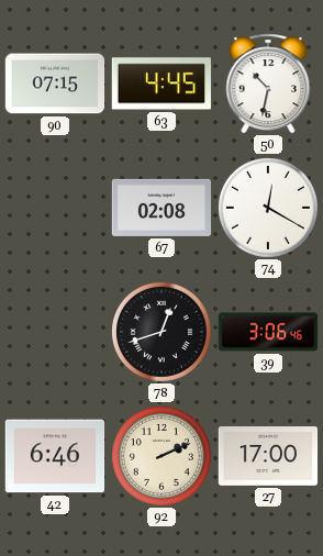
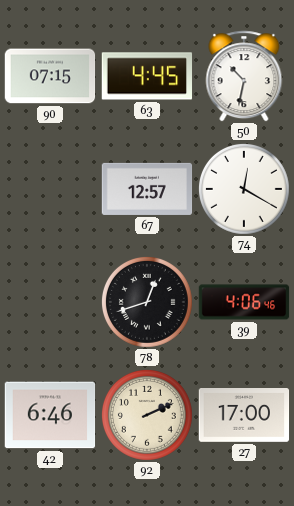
67: 02:08 -> 12:57 (147, 189)
39: 3:06 -> 4:06 (244, 302)
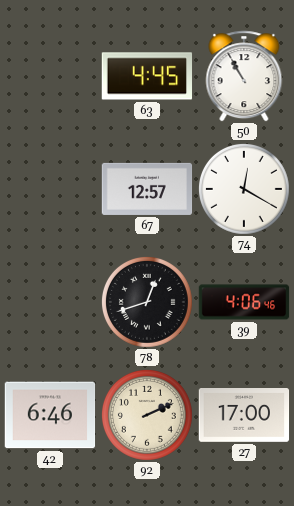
90: 07:15 -> none (50, 76)
50: 10:32 -> 10:55 (244, 76)
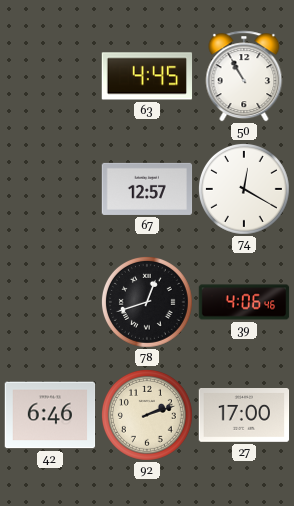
92: 2:11 -> 2:12 (147, 415)
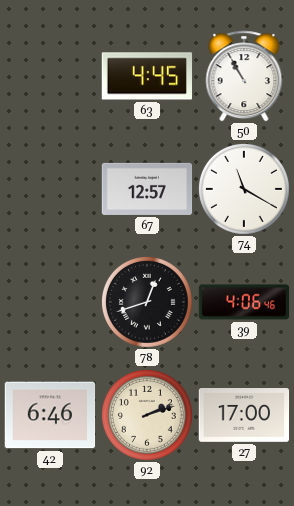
74: 12:20 -> 11:20 (244, 189)
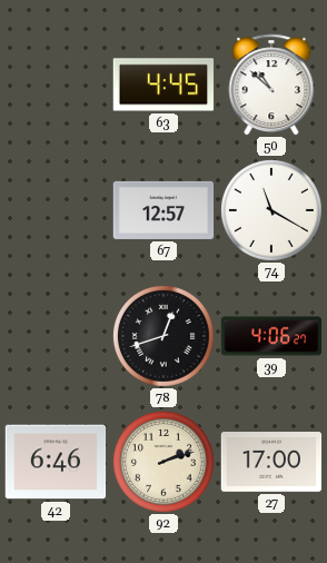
50: 10:55 -> 10:52 (271, 85)
39: 4:06:46 -> 4:06:27 (271, 336)
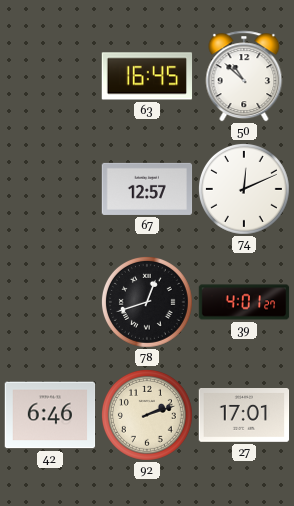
63: 4:45 -> 16:45 (147, 76)
74: 11:20 -> 12:11 (244, 189)
39: 4:06 -> 4:01 (244, 302)
27: 17:00 -> 17:01 (244, 416)
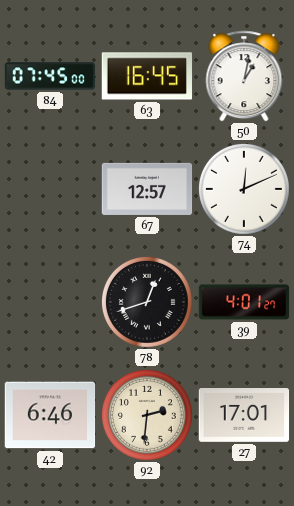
84: none -> 07:45 (50, 76)
50: 10:52 -> 1:02 (244, 76)
92: 2:12 -> 2:31 (147, 415)
